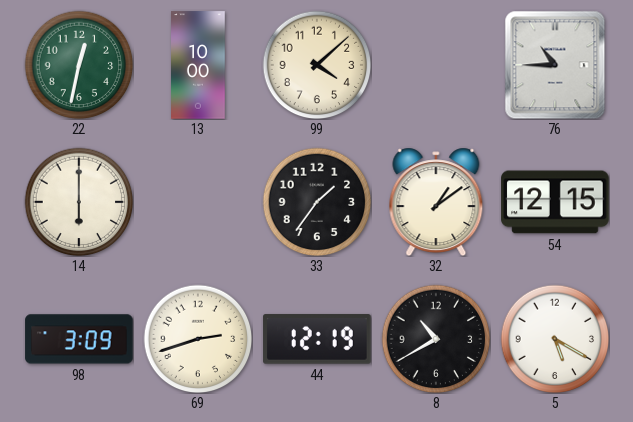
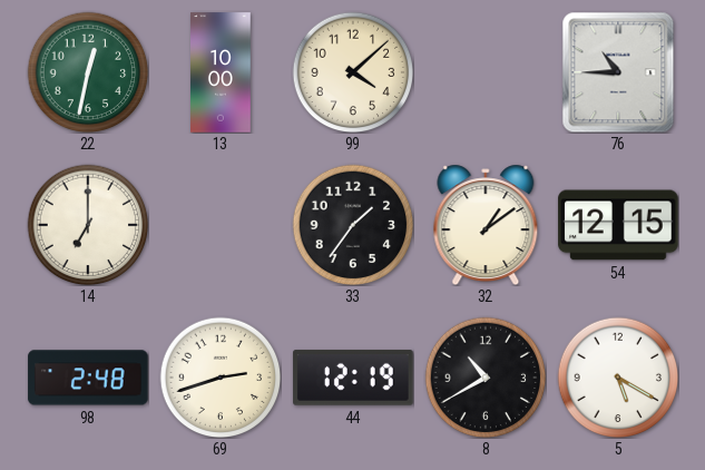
14: 6:00 -> 7:00 (88, 225)
98: 3:09 -> 2:48 (88, 378)
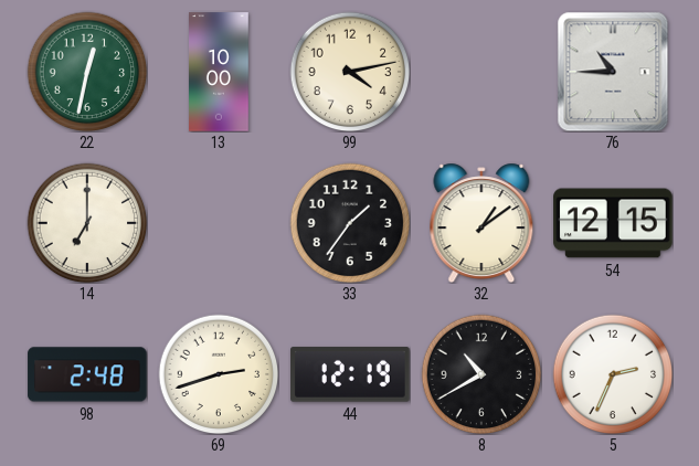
99: 4:08 -> 4:13 (350, 72)
5: 5:20 -> 2:34 (613, 374)
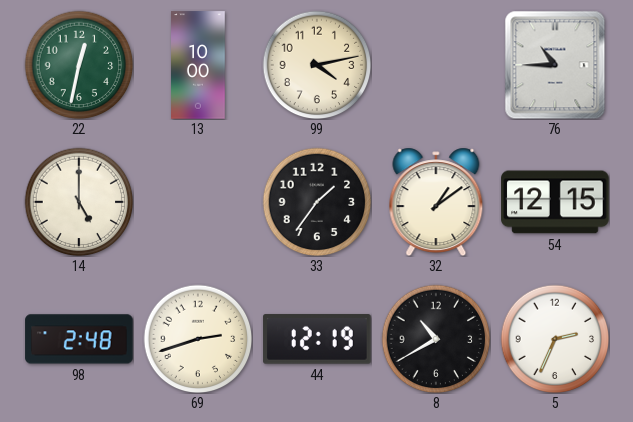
14: 7:00 -> 5:00 (79, 202)
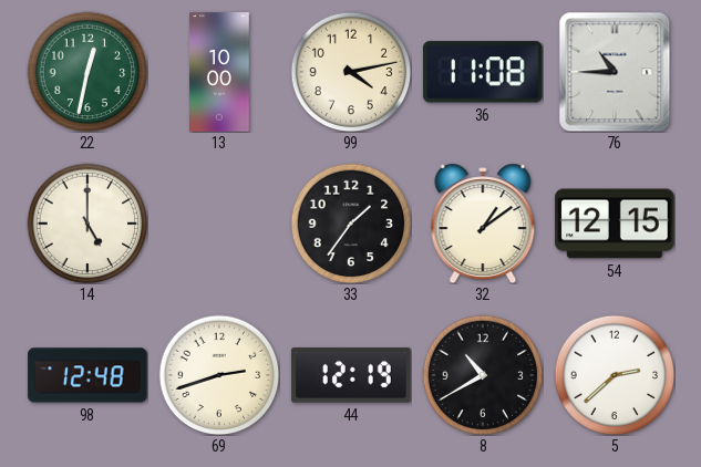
36: none -> 11:08 (483, 72)
98: 2:48 -> 12:48 (87, 375)
5: 2:34 -> 2:38 (615, 375)
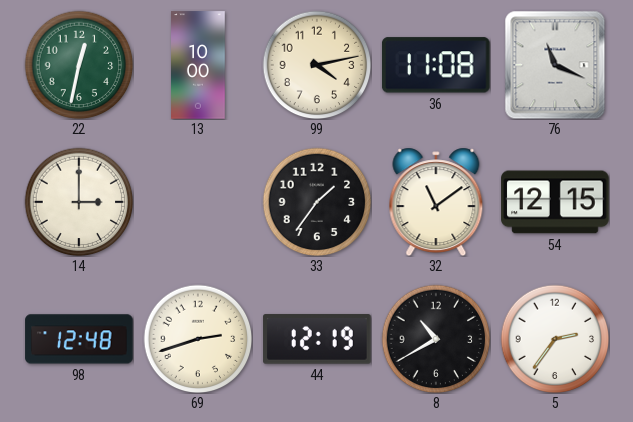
76: 10:45 -> 11:19 (555, 65)
14: 5:00 -> 3:00 (79, 202)
32: 1:09 -> 11:09 (436, 202)
5: 2:38 -> 2:36 (555, 339)
